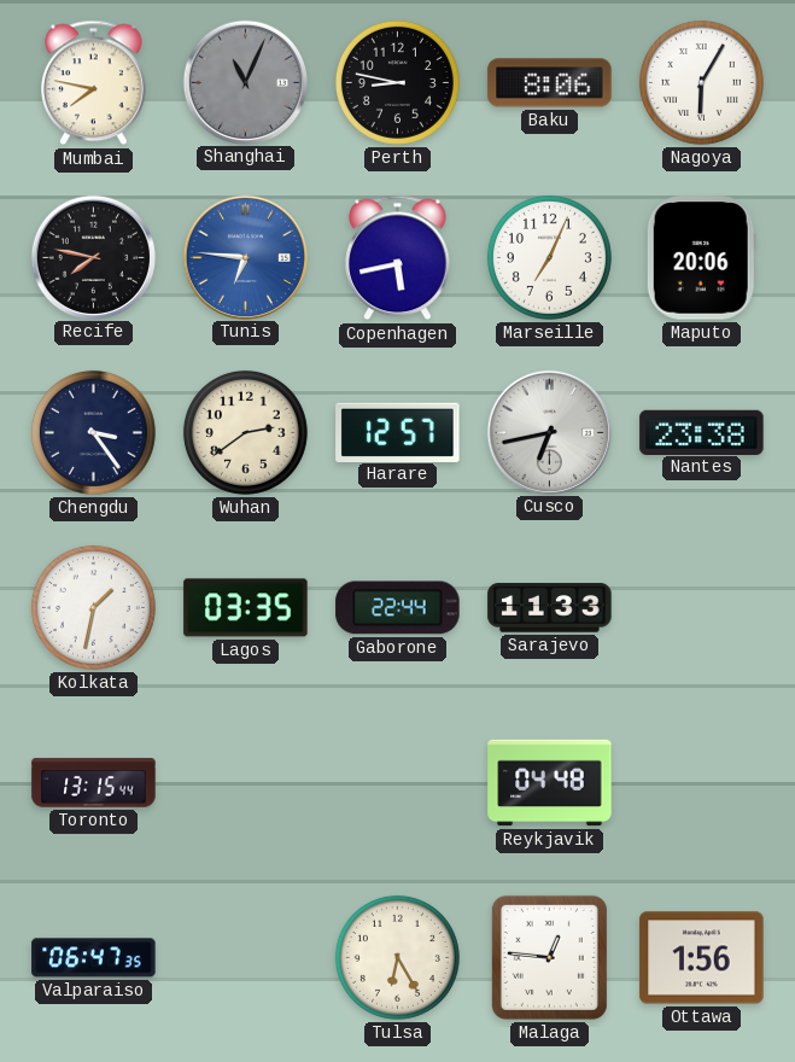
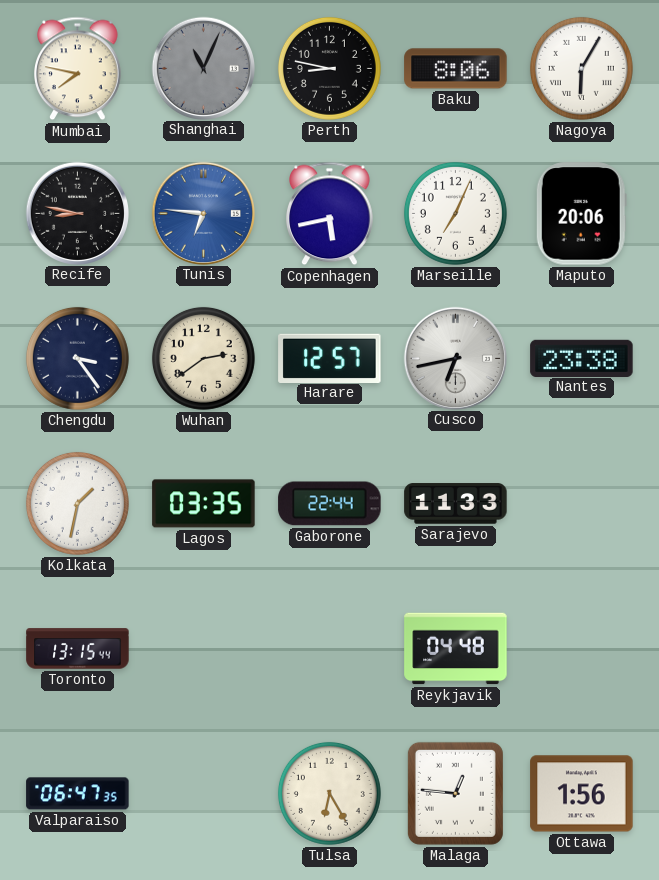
Recife: 7:47 -> 8:47 (77, 213)
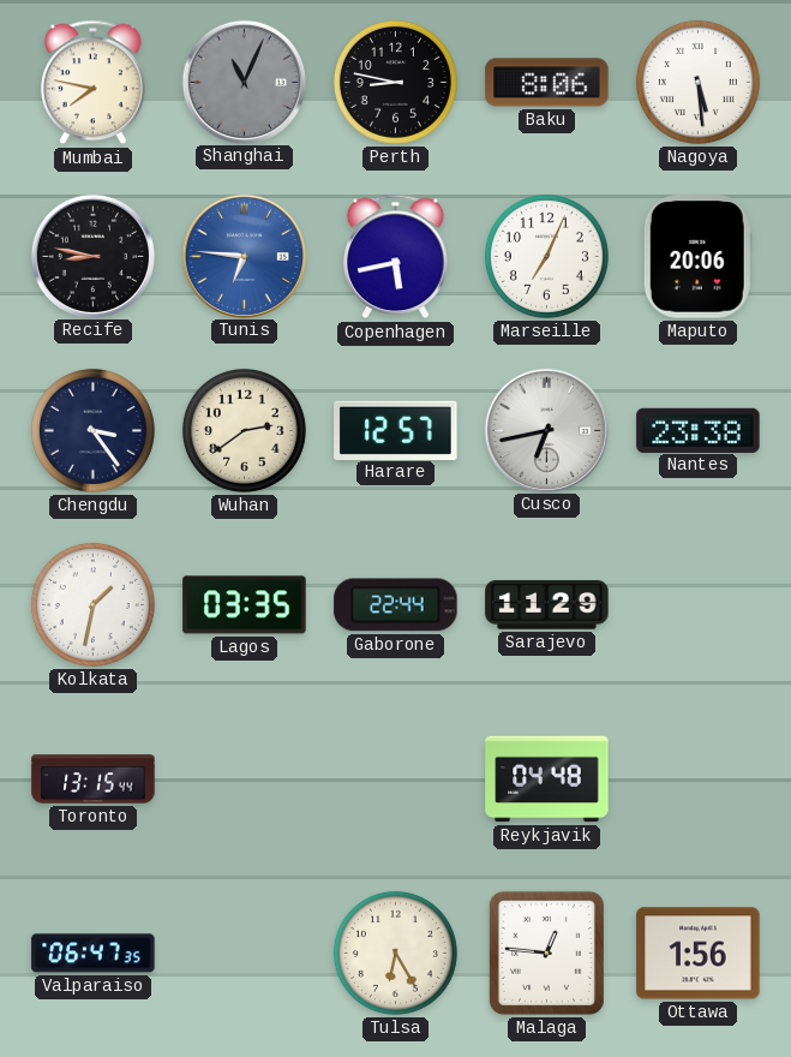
Nagoya: 6:05 -> 5:29 (697, 82)
Sarajevo: 11:33 -> 11:29 (547, 605)
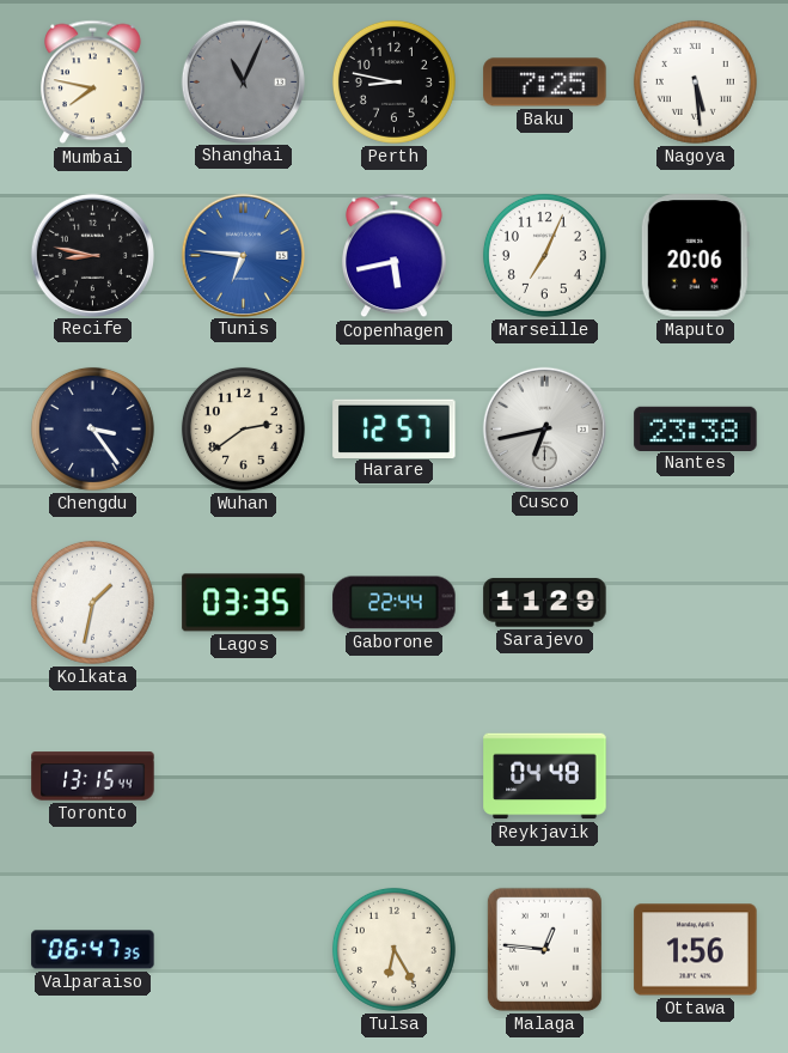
Baku: 8:06 -> 7:25 (545, 83)
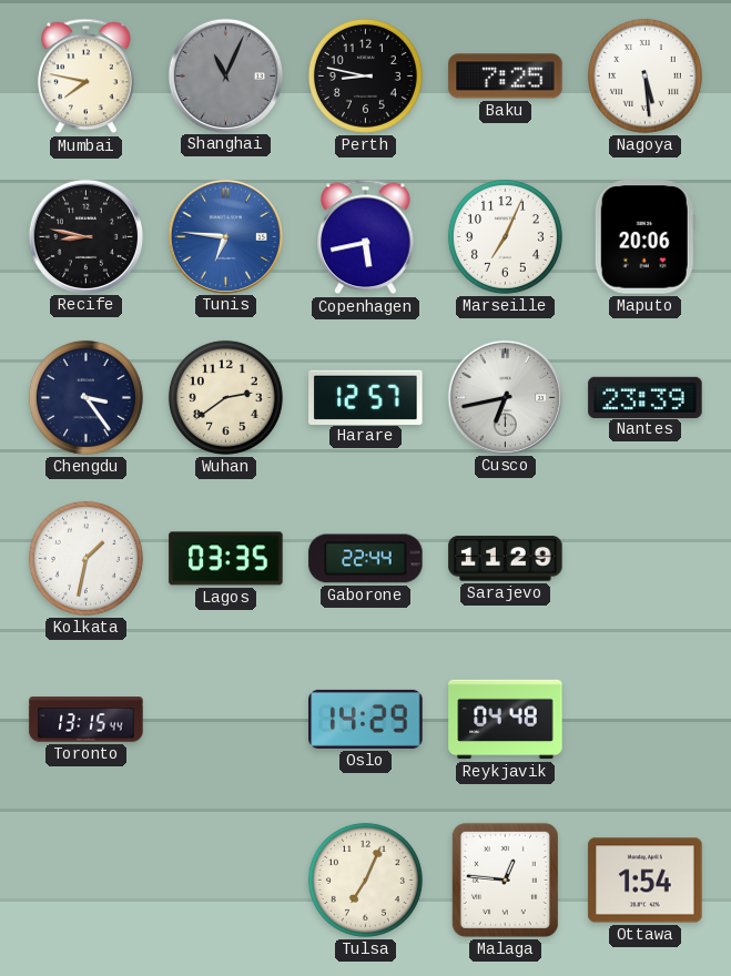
Nantes: 23:38 -> 23:39 (646, 397)
Oslo: none -> 14:29 (366, 719)
Valparaiso: 06:47 -> none (93, 950)
Tulsa: 6:25 -> 7:04 (365, 880)
Ottawa: 1:56 -> 1:54 (646, 881)
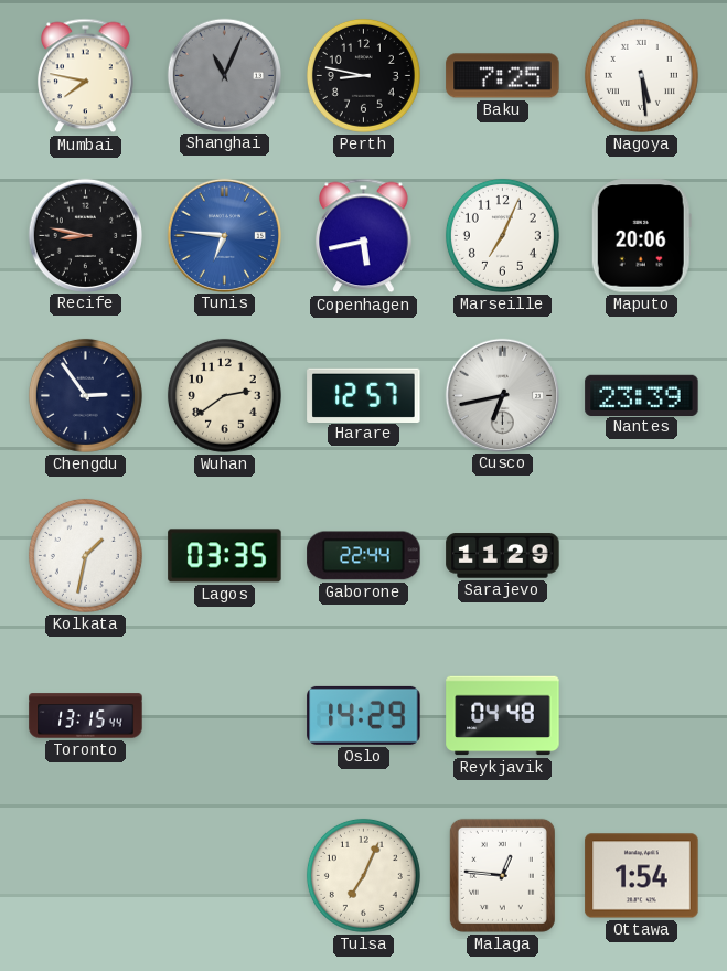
Chengdu: 3:24 -> 2:54 (85, 395)
